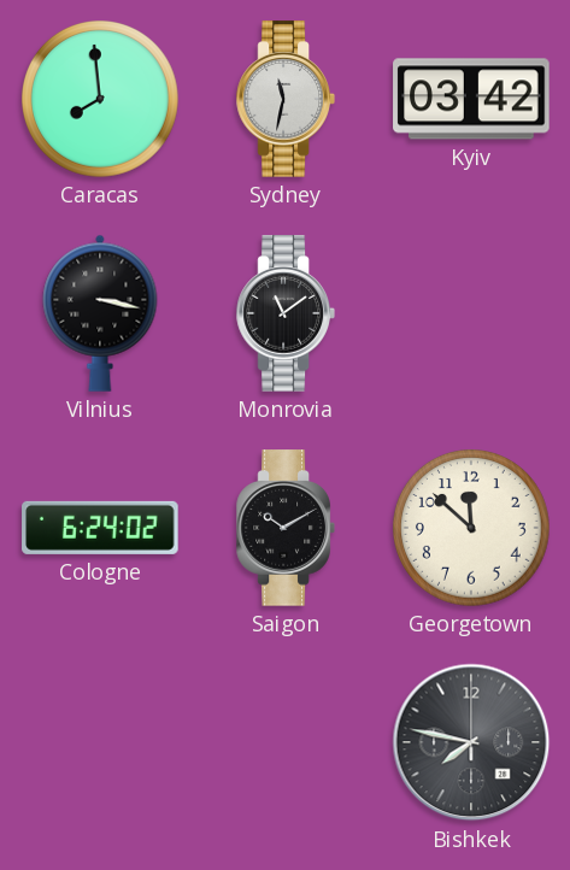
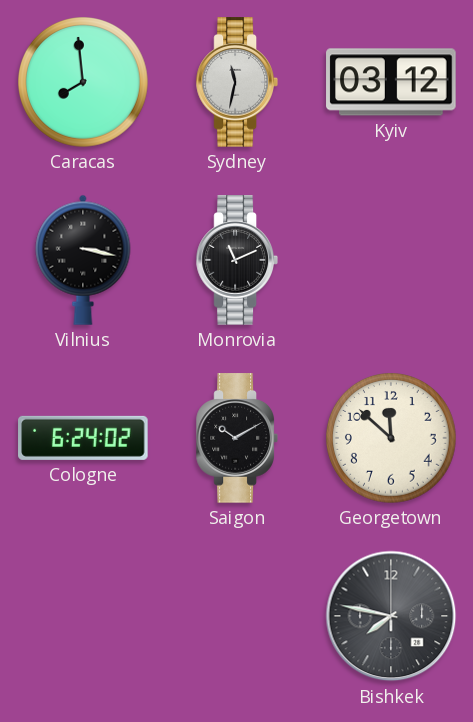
Kyiv: 03:42 -> 03:12 (391, 82)
Monrovia: 11:09 -> 11:11 (237, 260)
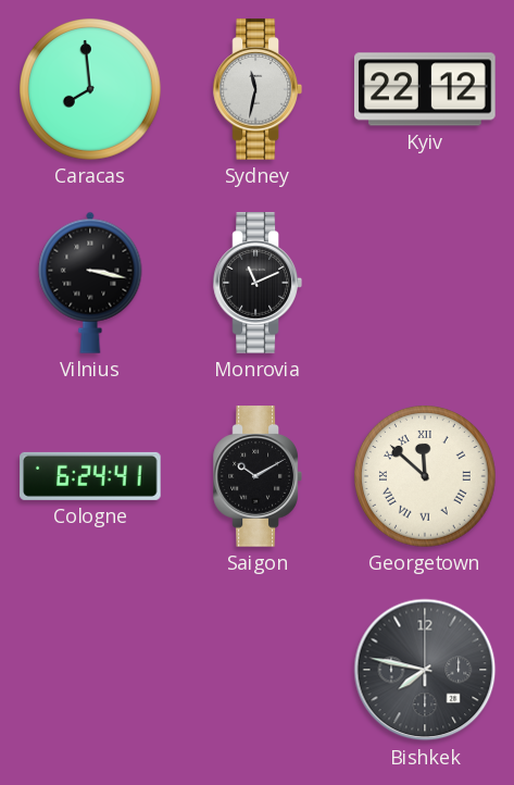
Kyiv: 03:12 -> 22:12 (425, 89)
Cologne: 6:24:02 -> 6:24:41 (90, 476)
Georgetown numerals: Arabic -> Roman (426, 477)
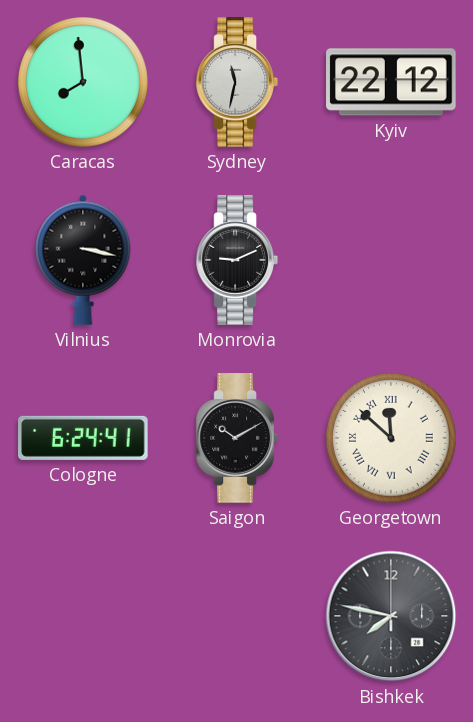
Monrovia: 11:11 -> 9:11 (237, 260)
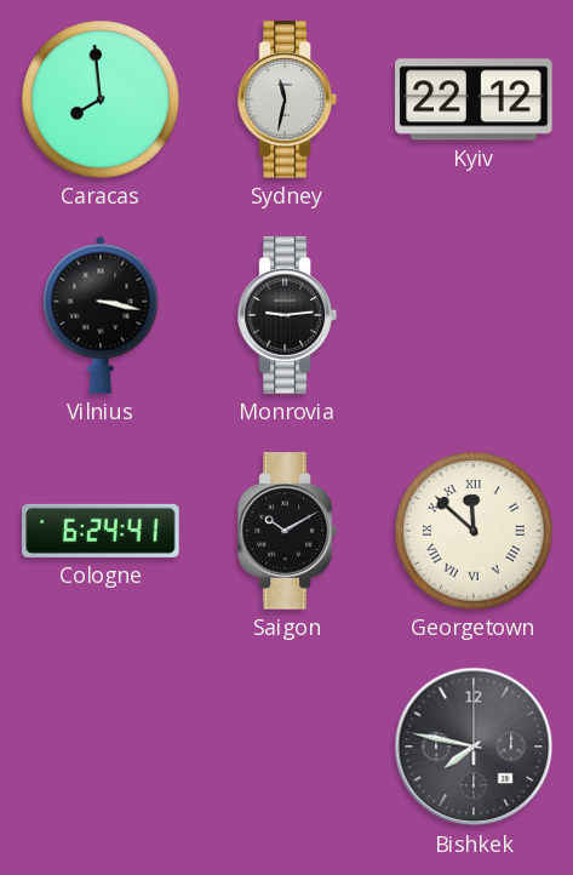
Monrovia: 9:11 -> 9:14 (287, 315)
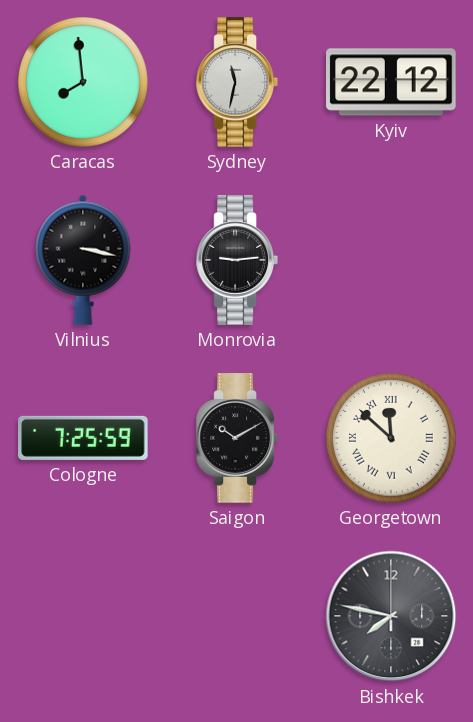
Cologne: 6:24 -> 7:25 (83, 438)
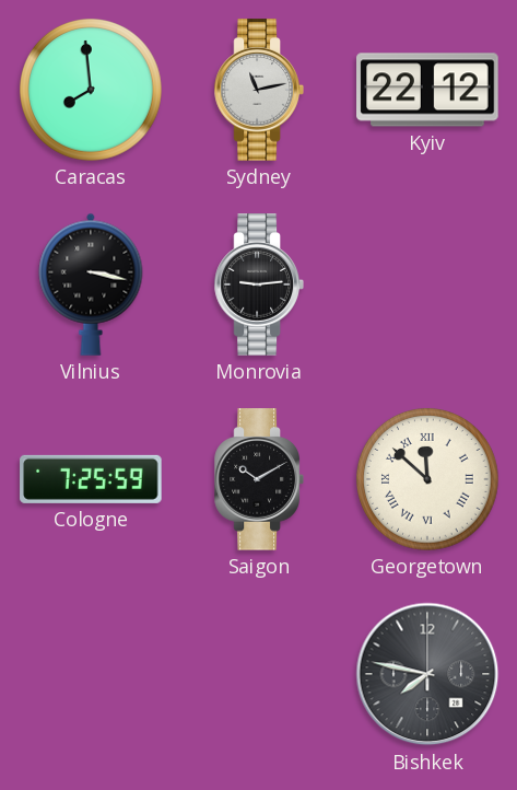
Sydney: 11:32 -> 11:13 (259, 90)
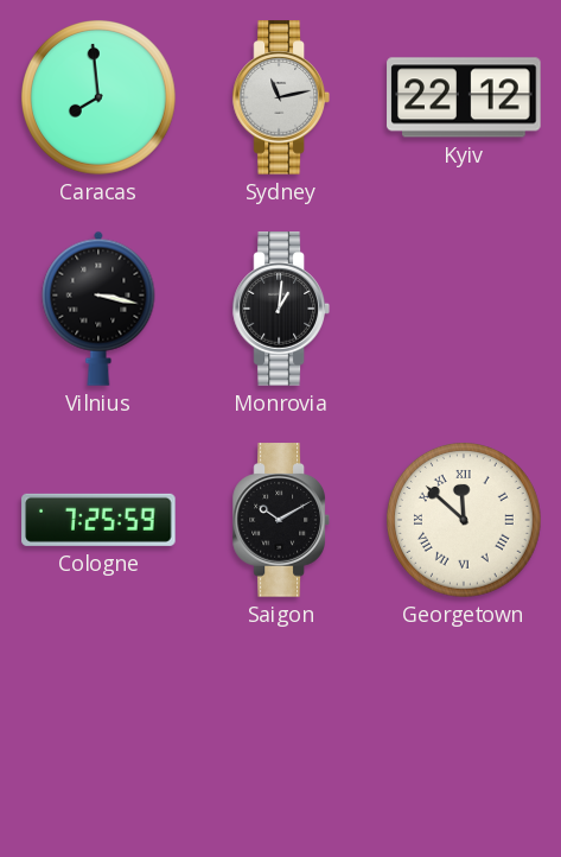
Monrovia: 9:14 -> 1:01 (281, 309)
Bishkek: 7:47 -> none (427, 674)
